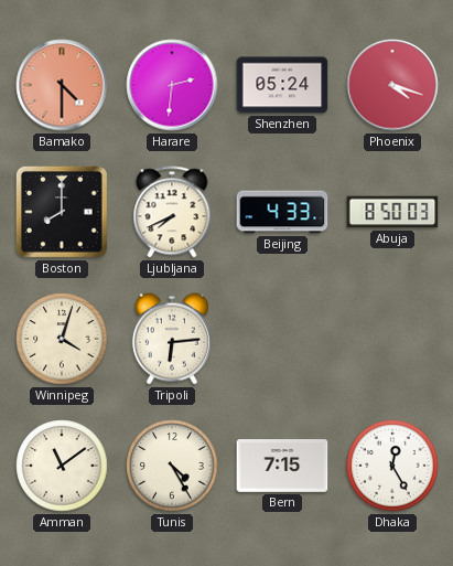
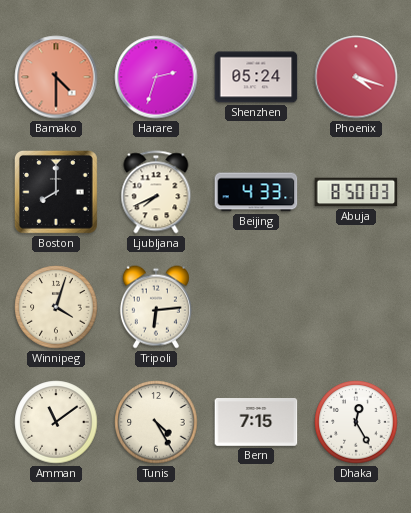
Harare: 2:31 -> 2:33 (156, 77)
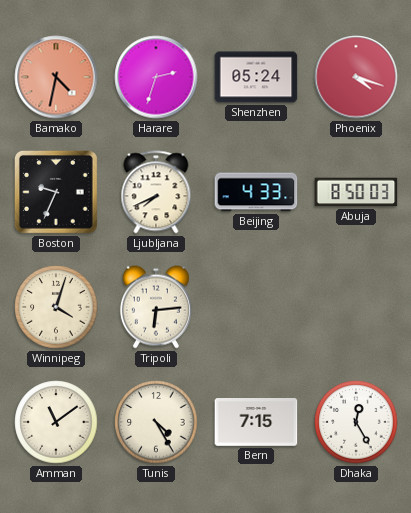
Bamako: 4:30 -> 4:32 (56, 77)
Boston: 8:00 -> 9:34 (57, 193)
